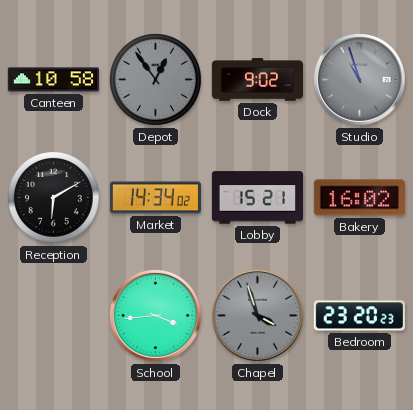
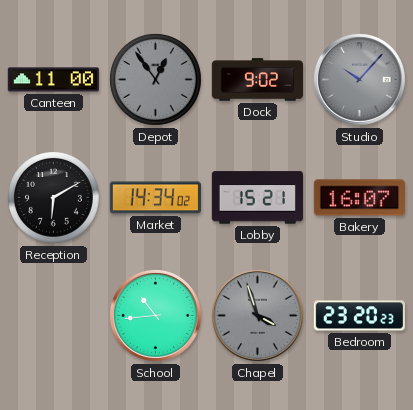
Canteen: 10:58 -> 11:00 (53, 80)
Studio: 10:57 -> 10:07 (359, 79)
Bakery: 16:02 -> 16:07 (359, 198)
School: 3:44 -> 10:44 (155, 315)
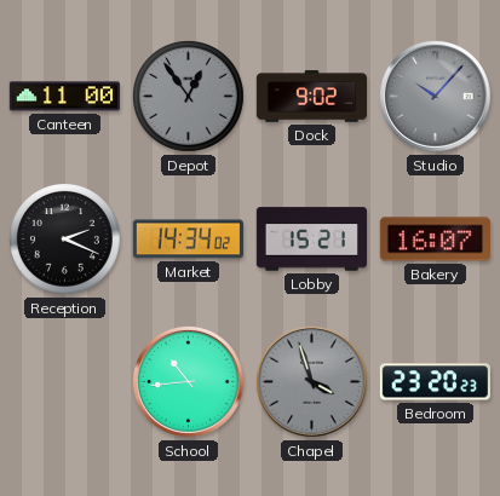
Reception: 6:10 -> 2:19 (65, 240)
